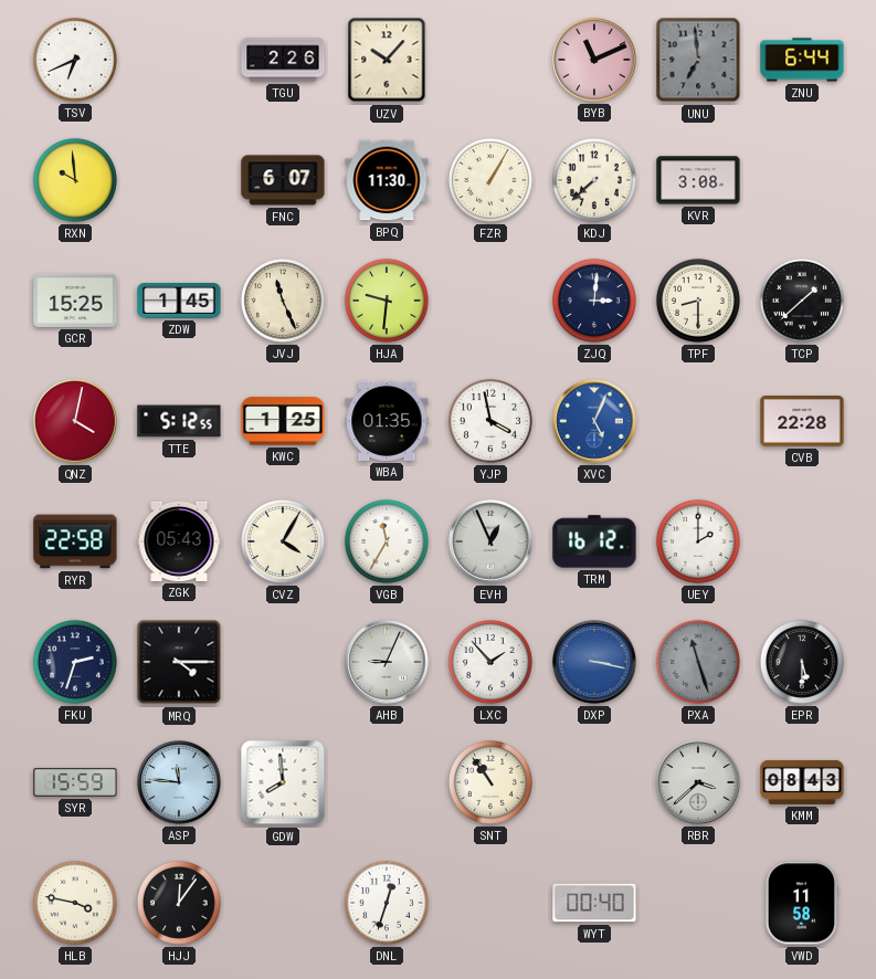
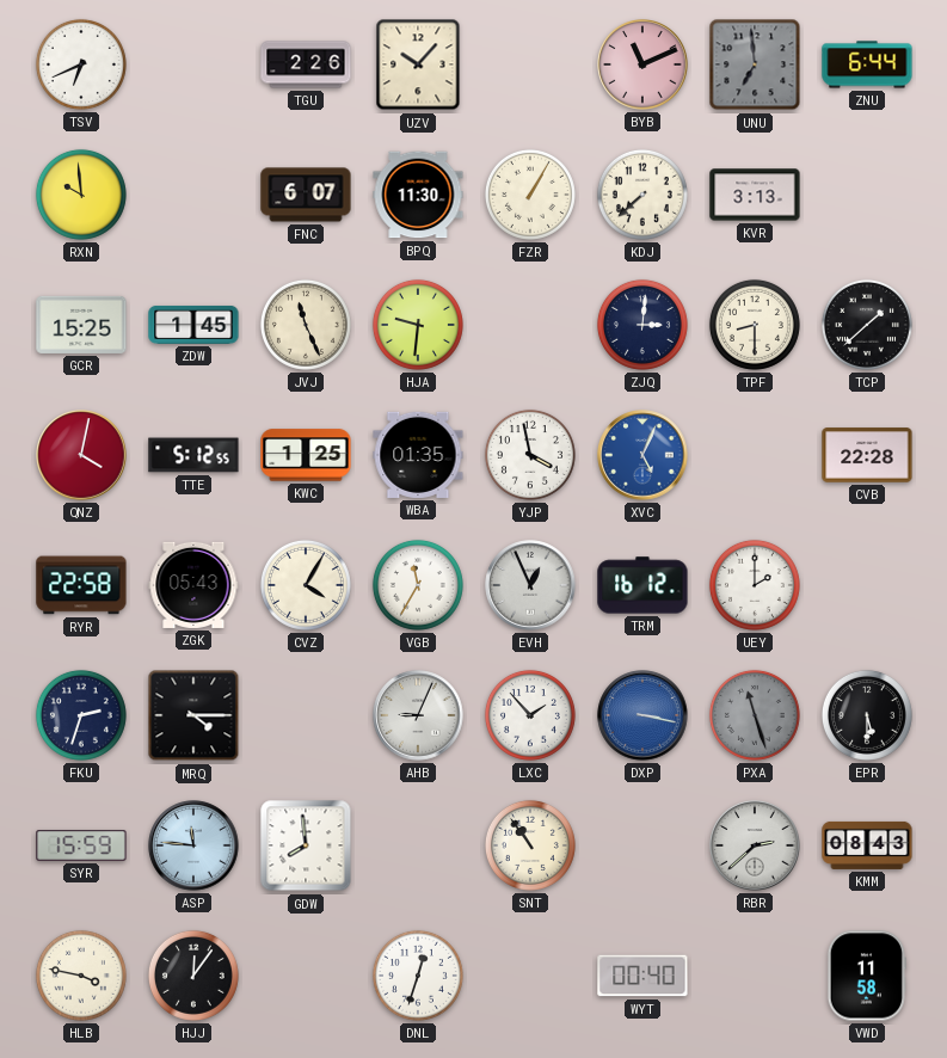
KVR: 3:08 -> 3:13 (755, 195)
RBR: 3:38 -> 2:38 (755, 845)
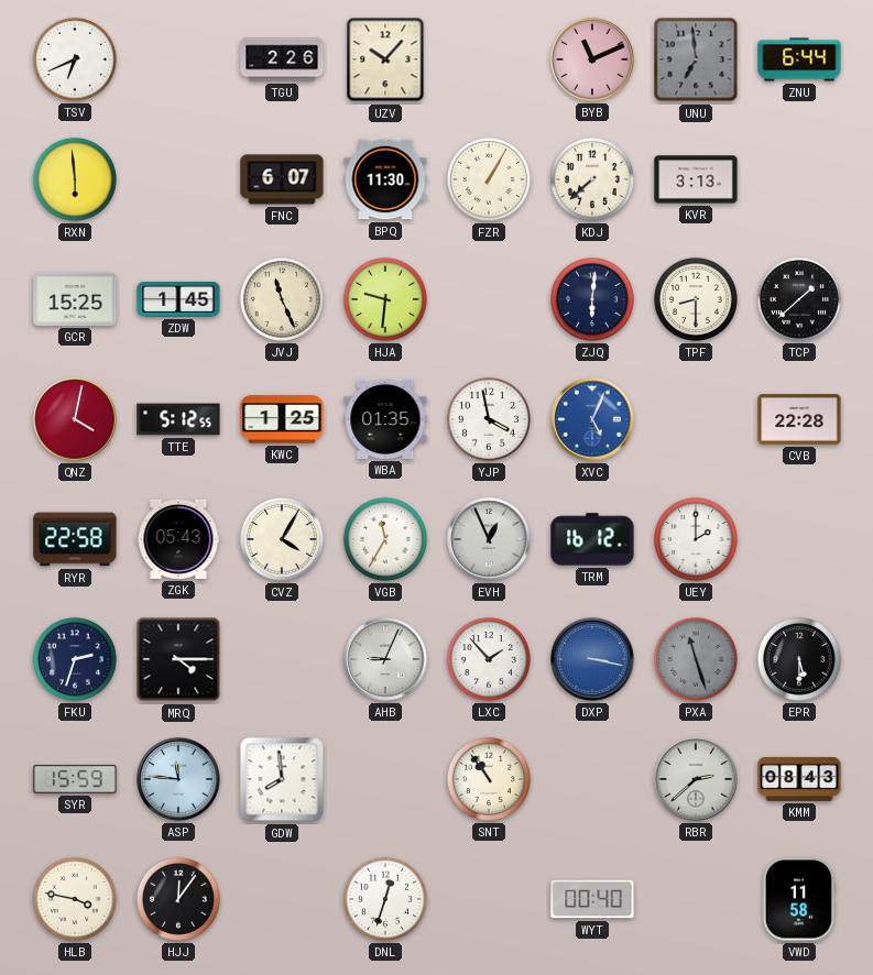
RXN: 9:59 -> 5:59 (75, 179)
ZJQ: 3:01 -> 6:01 (592, 299)
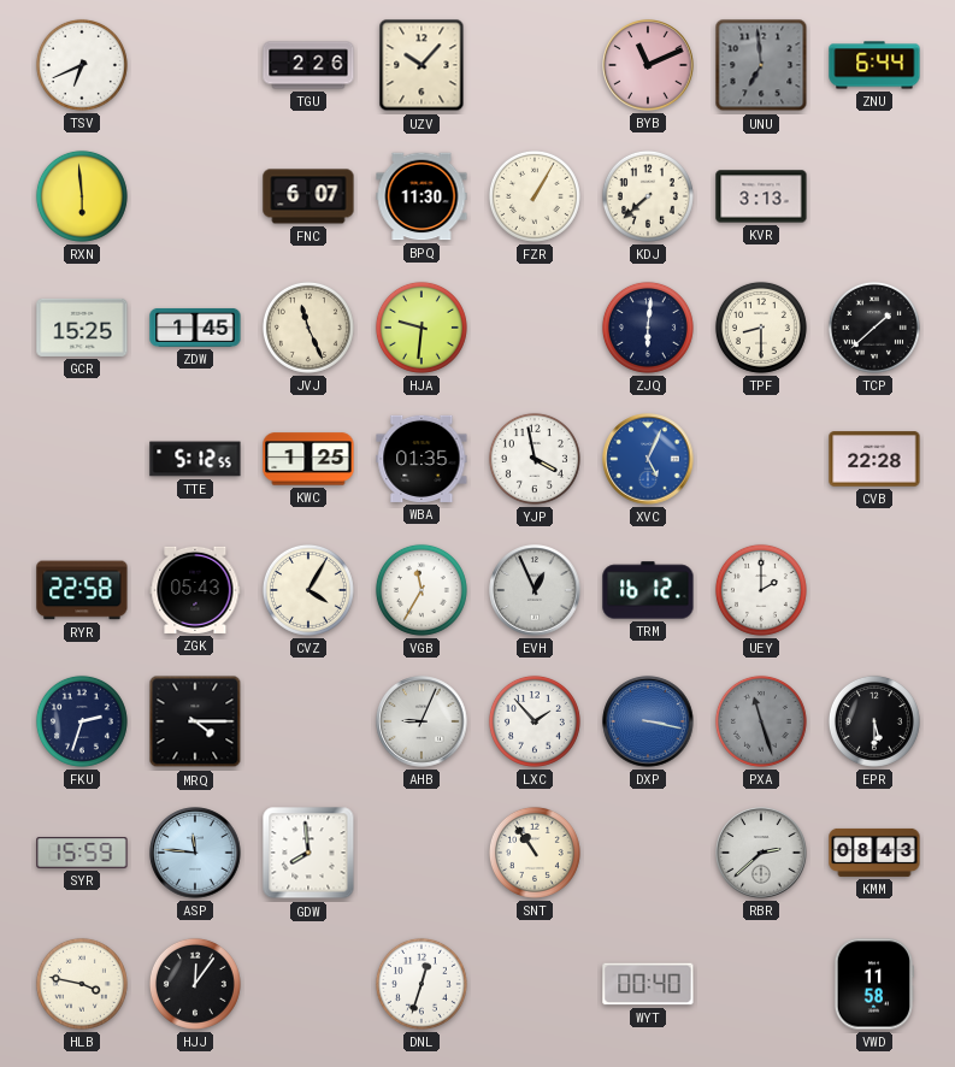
QNZ: 4:02 -> none (75, 419)
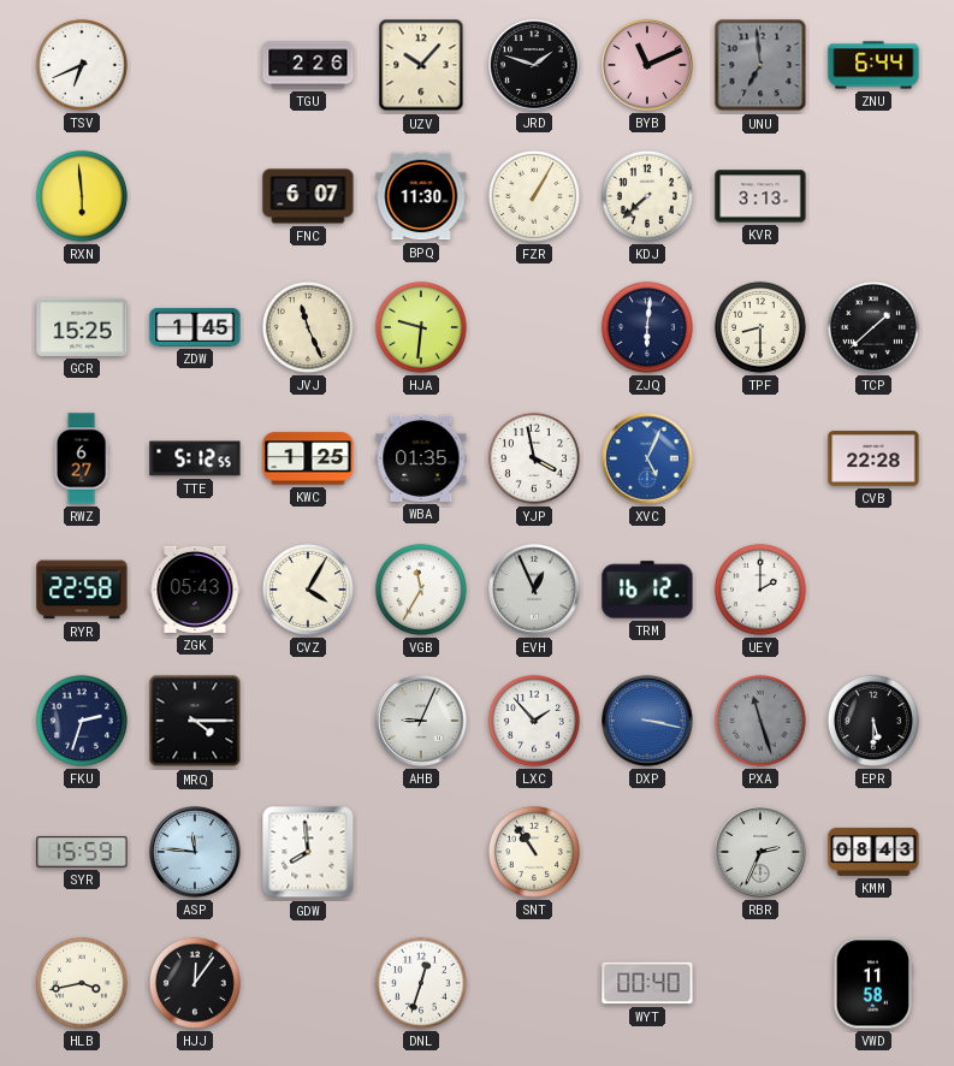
JRD: none -> 1:48 (534, 65)
RWZ: none -> 6:27 (82, 458)
RBR: 2:38 -> 2:34 (760, 852)
HLB: 3:47 -> 3:43 (82, 983)
